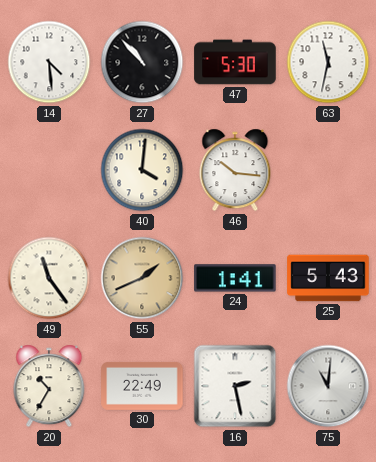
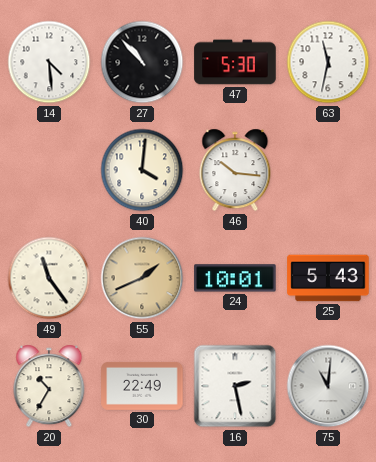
24: 1:41 -> 10:01 (235, 278)
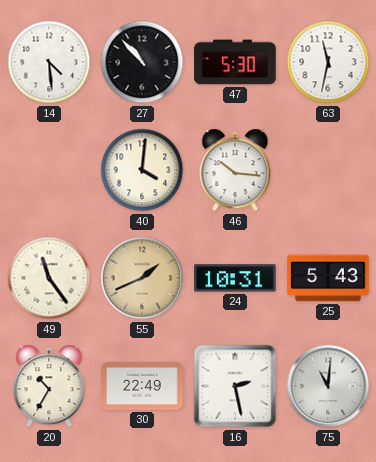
24: 10:01 -> 10:31 (235, 278)
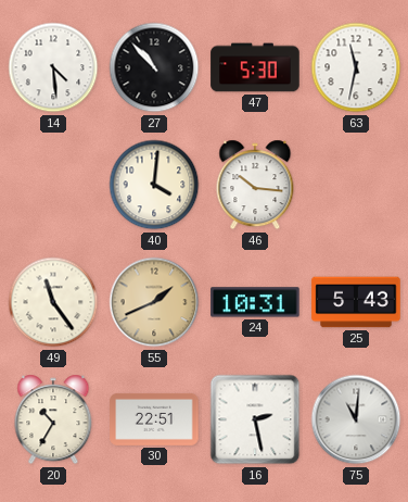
30: 22:49 -> 22:51 (154, 419)
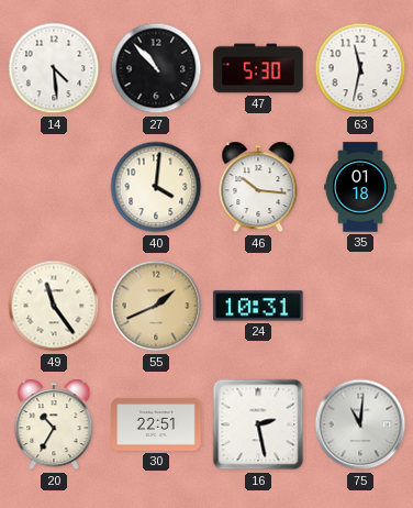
35: none -> 01:18 (360, 187)
25: 5:43 -> none (356, 302)
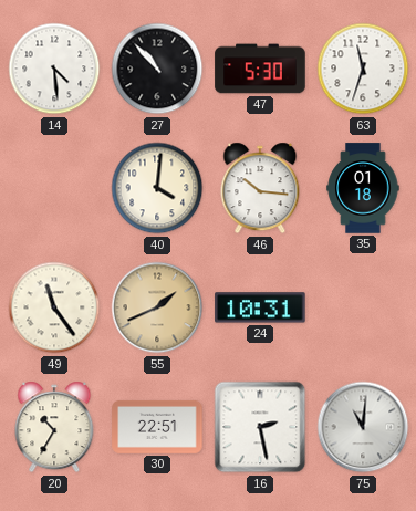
63: 11:32 -> 11:33 (363, 69)
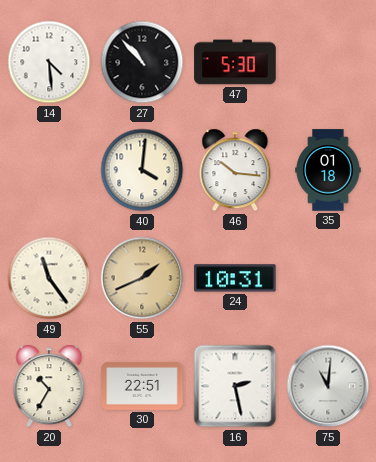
63: 11:33 -> none (363, 69)
